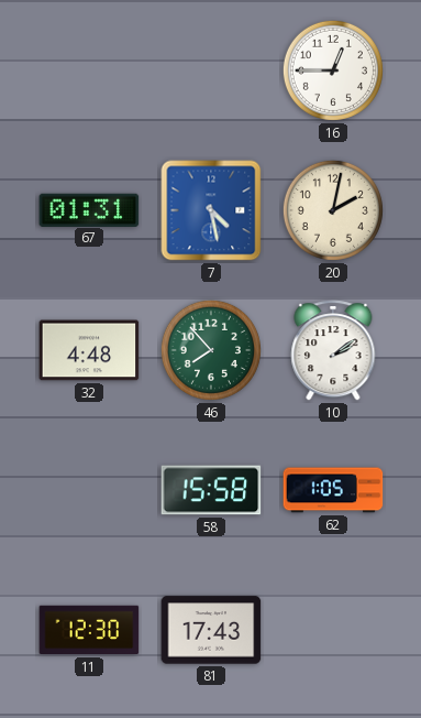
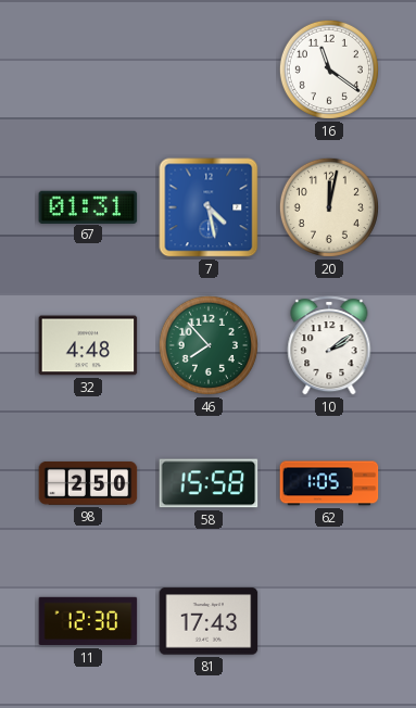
16: 12:45 -> 11:21 (329, 69)
20: 2:02 -> 12:02 (329, 207)
98: none -> 2:50 (88, 483)
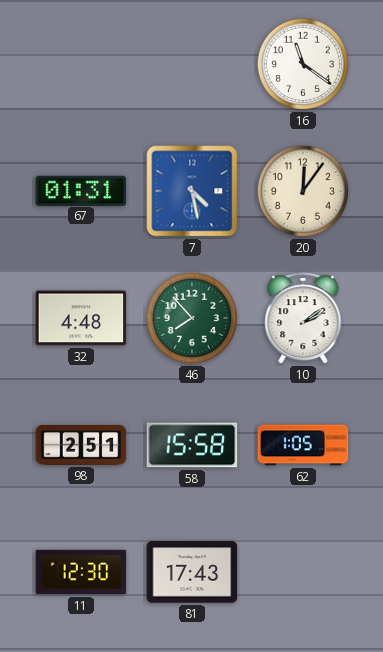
20: 12:02 -> 12:06 (303, 191)
98: 2:50 -> 2:51 (81, 445)
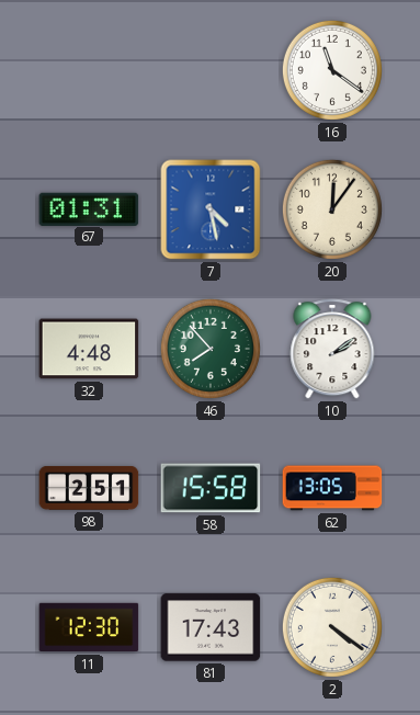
62: 1:05 -> 13:05 (332, 488)
2: none -> 4:21 (332, 627)
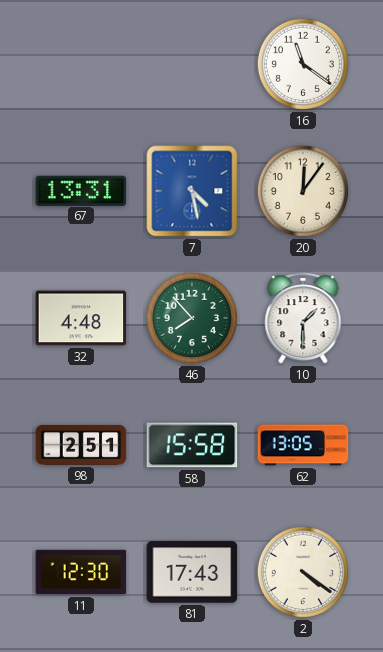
67: 01:31 -> 13:31 (81, 190)
10: 2:09 -> 1:30 (303, 318)
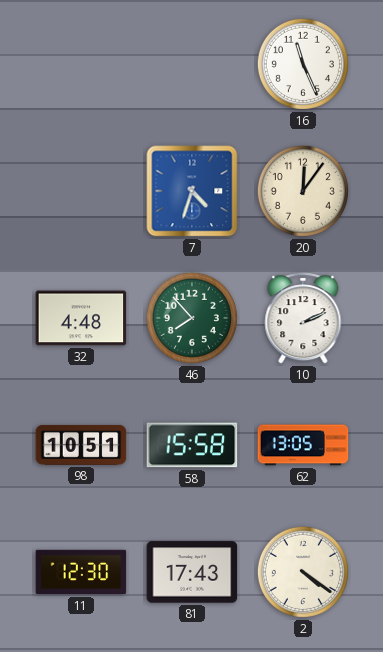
16: 11:21 -> 11:26 (303, 64)
67: 13:31 -> none (81, 190)
7: 4:28 -> 4:33 (192, 191)
10: 1:30 -> 2:11 (303, 318)
98: 2:51 -> 10:51 (81, 445)
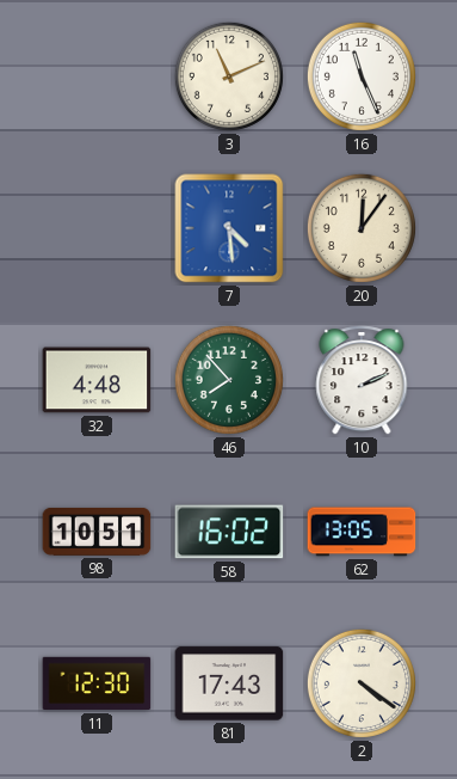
3: none -> 11:11 (229, 76)
7: 4:33 -> 4:29 (229, 228)
58: 15:58 -> 16:02 (229, 532)
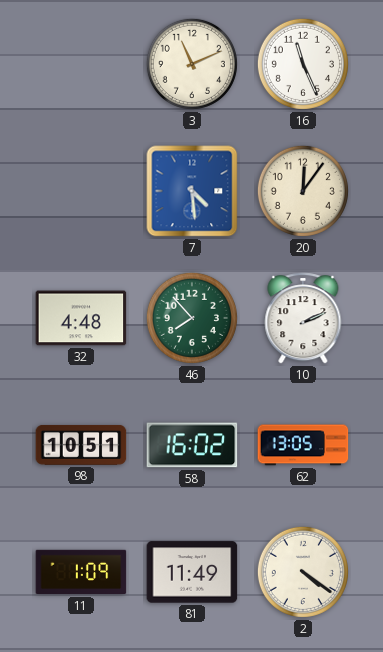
11: 12:30 -> 1:09 (81, 572)
81: 17:43 -> 11:49 (192, 572)
